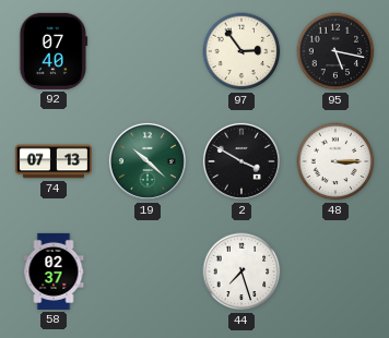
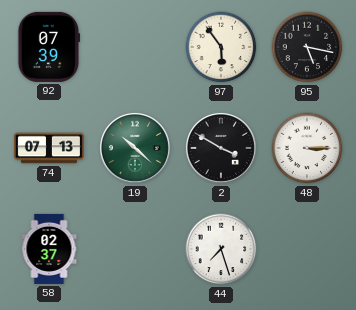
92: 07:40 -> 07:39 (49, 47)
97: 2:54 -> 5:54 (221, 47)
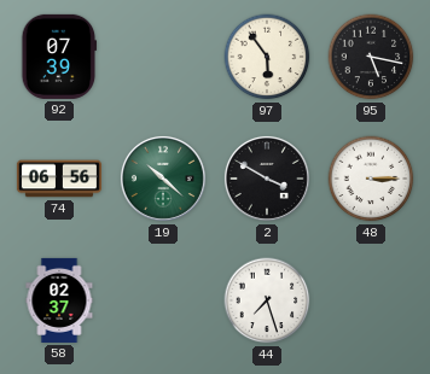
74: 07:13 -> 06:56 (59, 179)
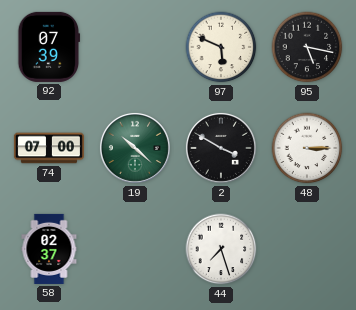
97: 5:54 -> 5:49 (221, 47)
74: 06:56 -> 07:00 (49, 148)
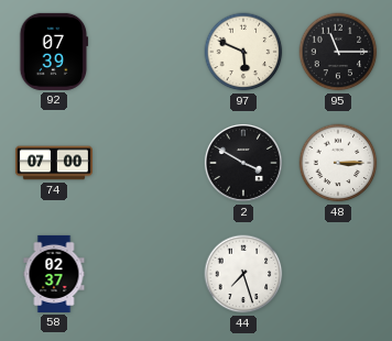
95: 5:17 -> 11:15 (338, 52)
19: 10:22 -> none (135, 148)
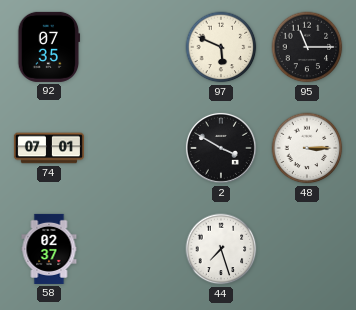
92: 07:39 -> 07:35 (49, 47)
74: 07:00 -> 07:01 (49, 148)
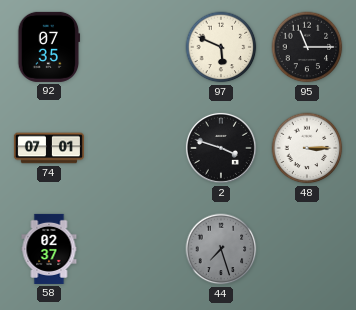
2: 3:50 -> 3:48 (221, 148)
44 dial: white -> grey (221, 249)
